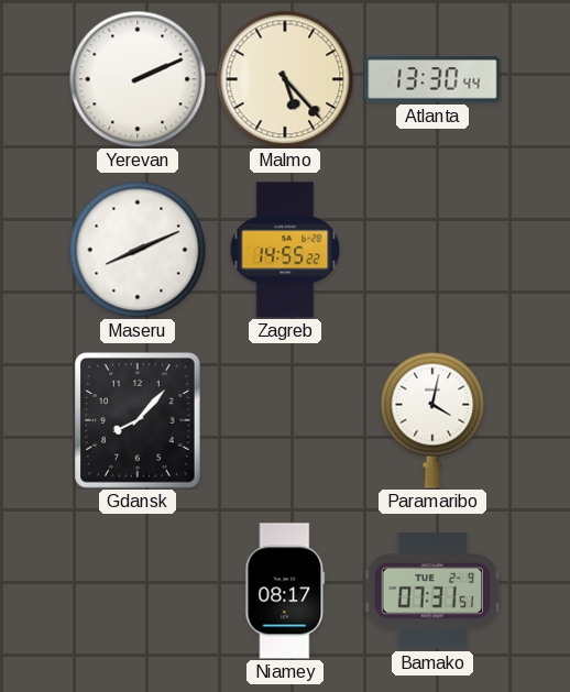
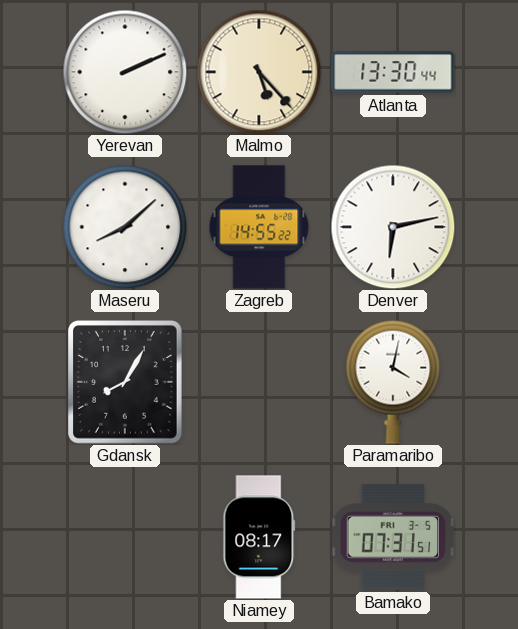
Maseru: 8:11 -> 8:08 (125, 227)
Denver: none -> 6:13 (393, 227)
Gdansk: 8:07 -> 8:05 (125, 382)
Bamako date: TUE 2-9 -> FRI 3-5 (392, 537)
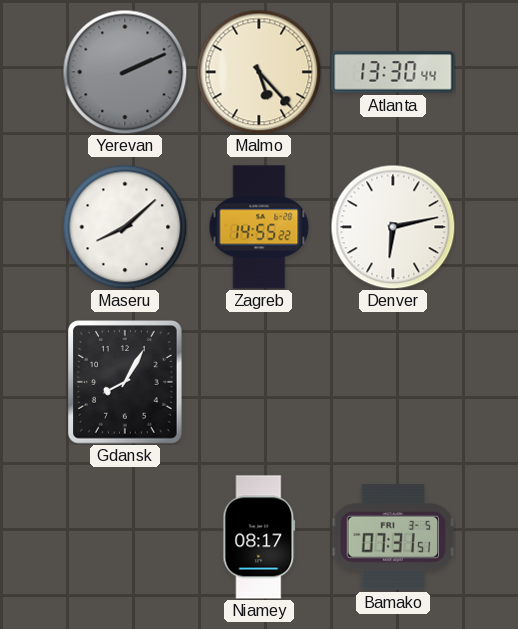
Yerevan dial: white -> grey (125, 72)
Paramaribo: 4:02 -> none (393, 382)
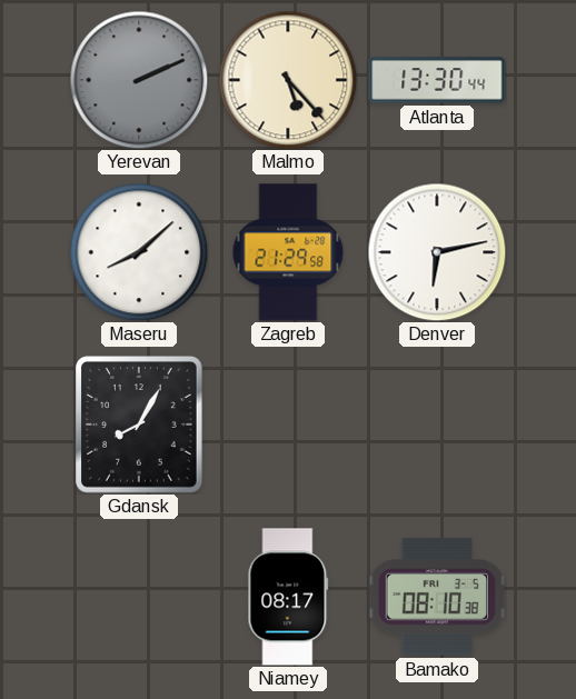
Zagreb: 14:55 -> 21:29 (288, 252)
Bamako: 07:31 -> 08:10 (436, 597)
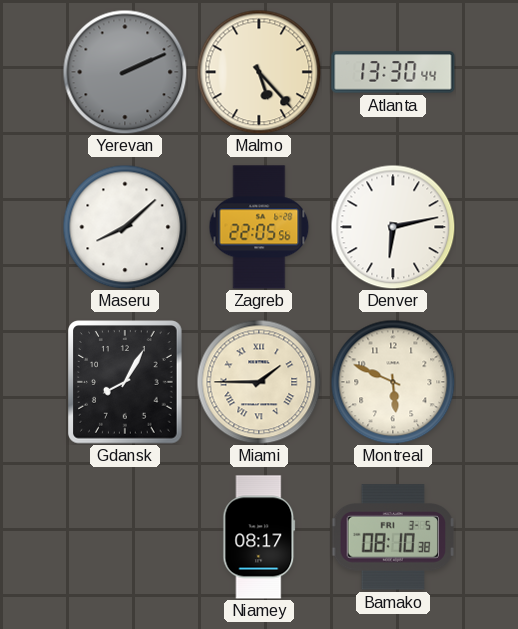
Zagreb: 21:29 -> 22:05 (259, 227)
Miami: none -> 1:45 (259, 382)
Montreal: none -> 5:49 (393, 382)
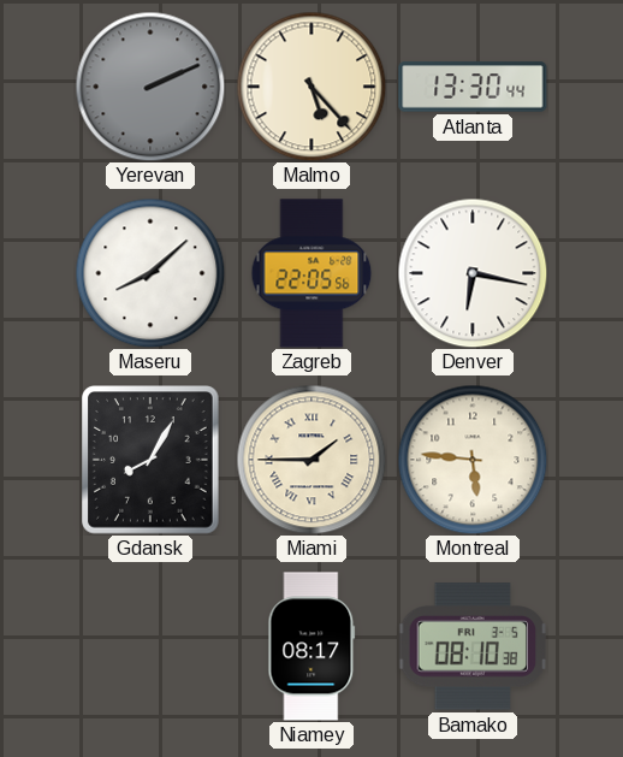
Denver: 6:13 -> 6:17 (473, 273)
Montreal: 5:49 -> 5:46 (473, 460)
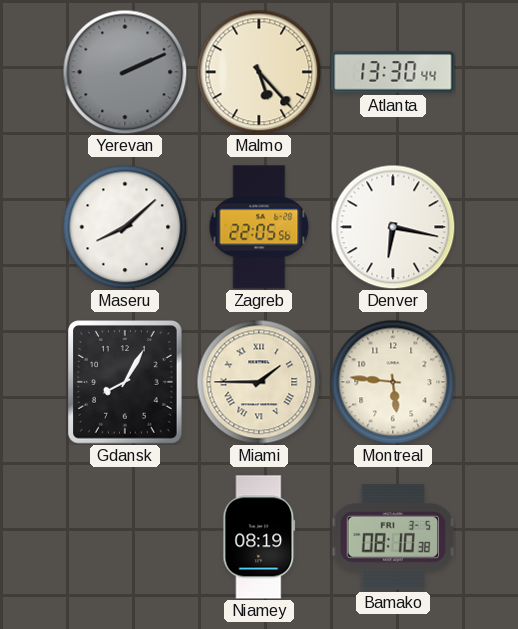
Niamey: 08:17 -> 08:19 (259, 537)
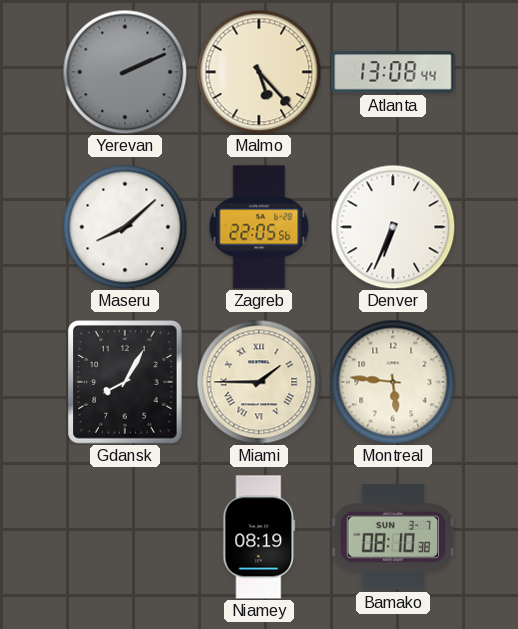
Atlanta: 13:30 -> 13:08 (393, 72)
Denver: 6:17 -> 6:34 (393, 227)
Bamako date: FRI 3-5 -> SUN 3-7 (392, 537)
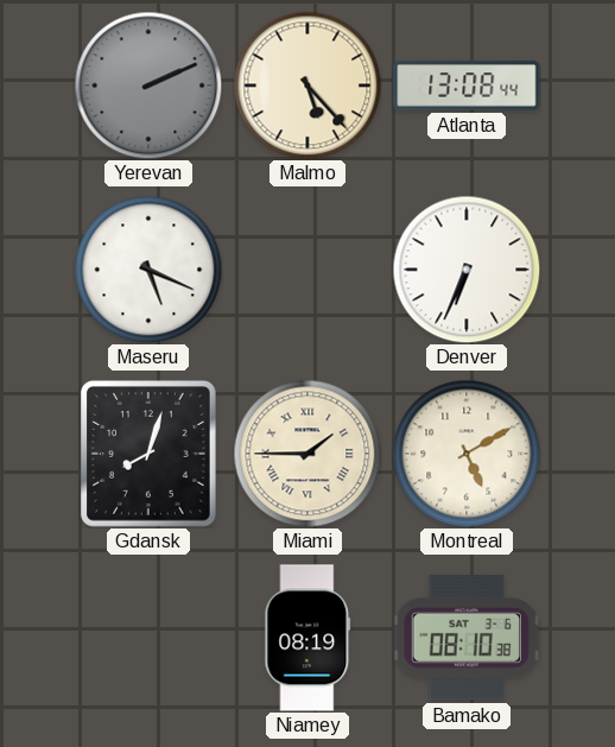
Maseru: 8:08 -> 5:19 (148, 270)
Zagreb: 22:05 -> none (259, 227)
Gdansk: 8:05 -> 8:03 (148, 454)
Montreal: 5:46 -> 5:10 (467, 454)
Bamako date: SUN 3-7 -> SAT 3-6 (465, 638)
